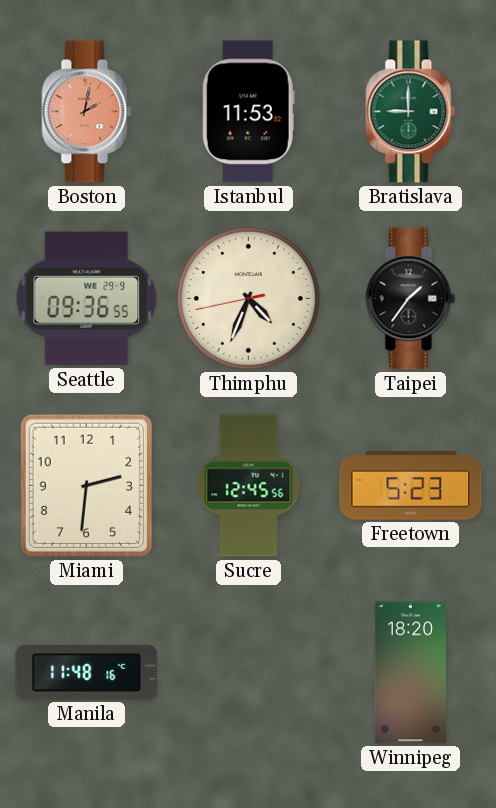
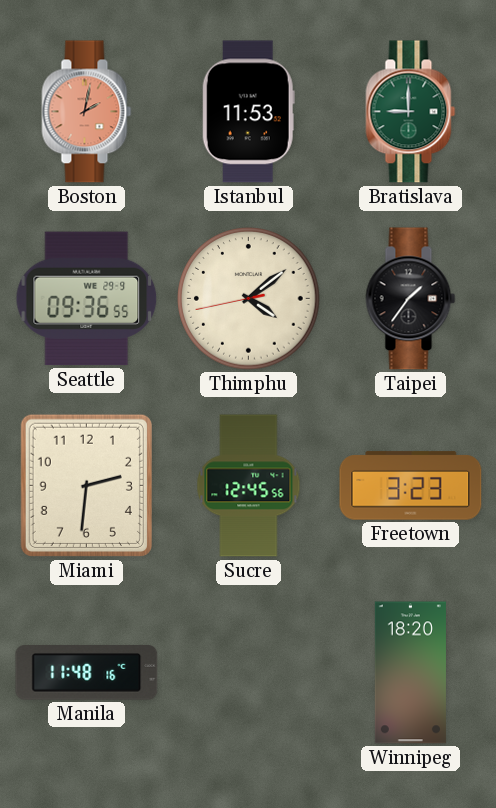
Thimphu: 4:33 -> 4:08 (249, 299)
Freetown: 5:23 -> 3:23 (411, 486)
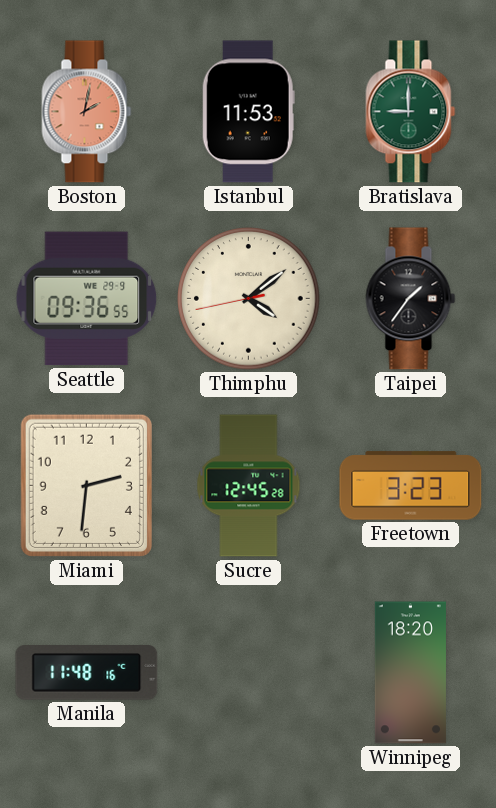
Sucre: 12:45:56 -> 12:45:28 (249, 486)
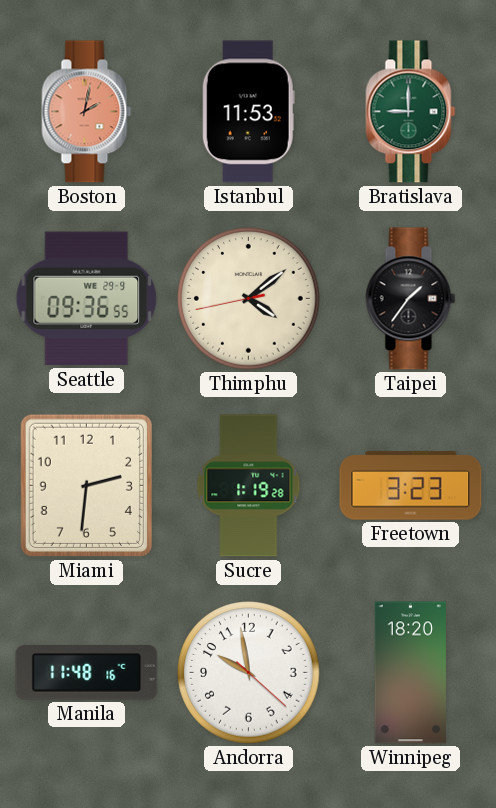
Sucre: 12:45 -> 1:19 (249, 486)
Andorra: none -> 9:58 (249, 673)
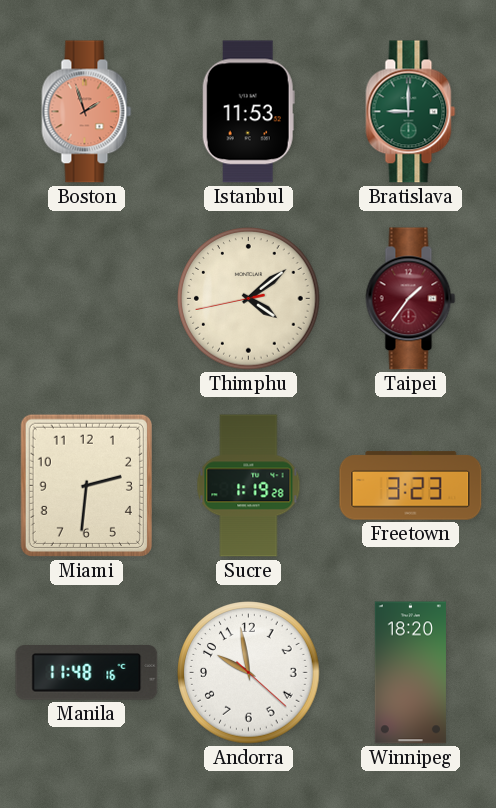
Boston: 2:02 -> 1:57 (87, 112)
Seattle: 09:36 -> none (87, 299)
Taipei dial: black -> burgundy (411, 299)
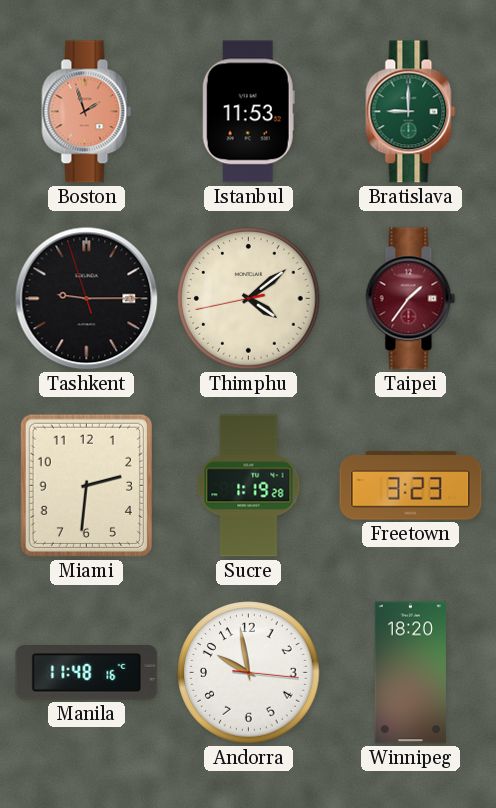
Tashkent: none -> 9:14 (87, 299)
Andorra: 9:58:22 -> 9:58:16 (249, 673)
